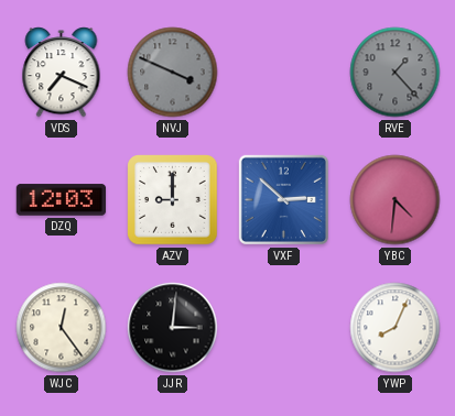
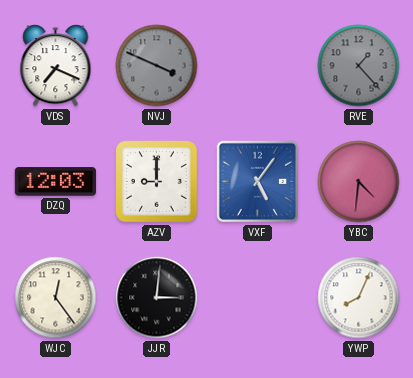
VXF: 2:52 -> 5:06 (257, 181)
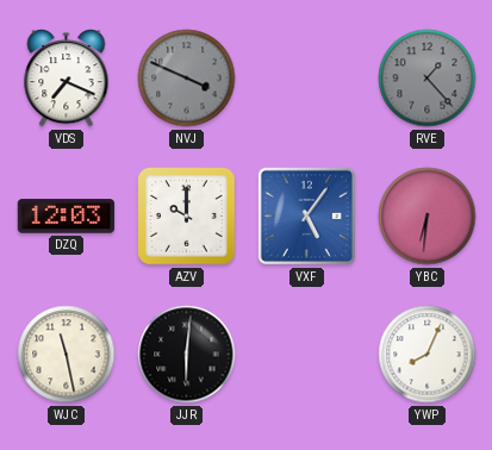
AZV: 9:00 -> 10:00 (187, 217)
YBC: 4:31 -> 6:31 (428, 217)
WJC: 12:24 -> 11:28 (67, 355)
JJR: 3:01 -> 6:01 (187, 355)
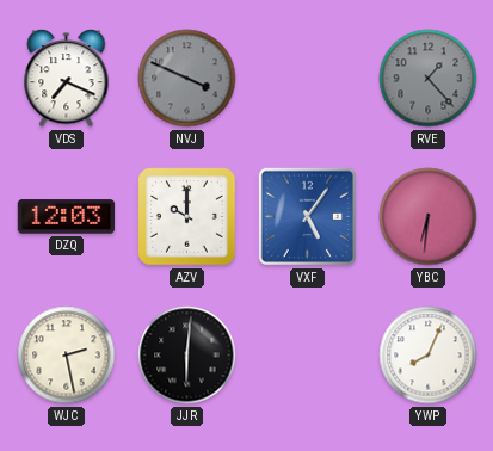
WJC: 11:28 -> 2:28 (67, 356)
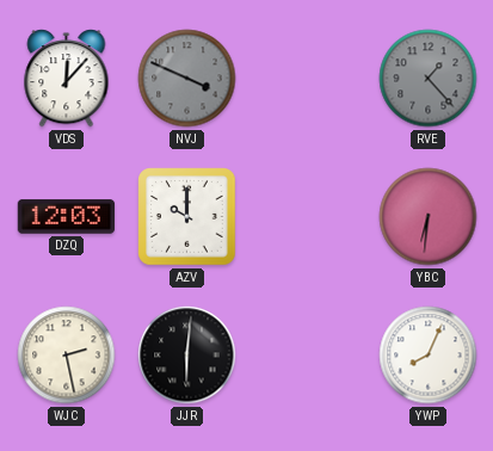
VDS: 7:19 -> 12:07 (67, 79)
VXF: 5:06 -> none (307, 216)
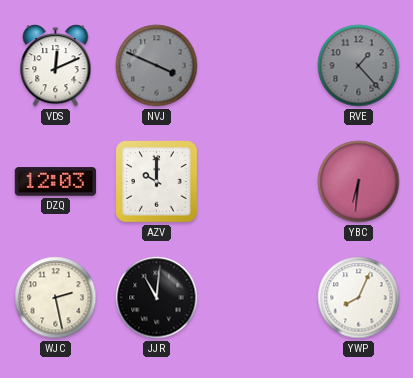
VDS: 12:07 -> 12:11 (56, 66)
JJR: 6:01 -> 11:01 (157, 298)
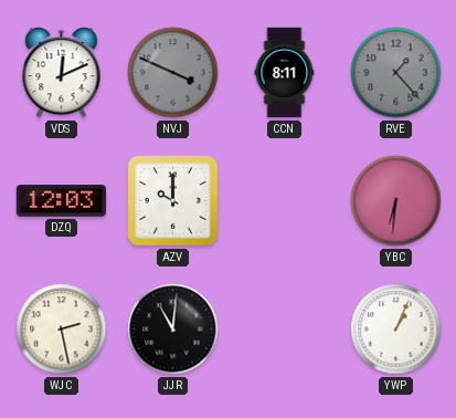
CCN: none -> 8:11 (285, 73)
YWP: 8:04 -> 1:04 (396, 330)
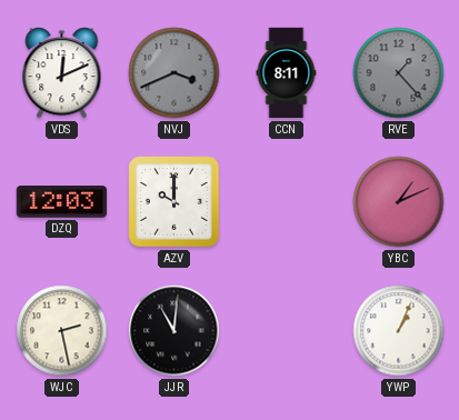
NVJ: 3:49 -> 3:41 (174, 73)
YBC: 6:31 -> 1:11 (399, 202)
